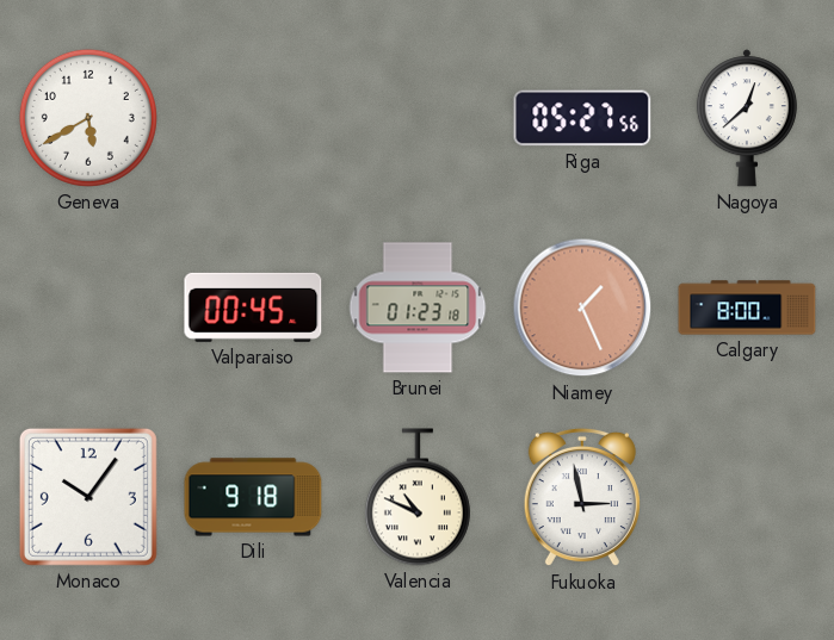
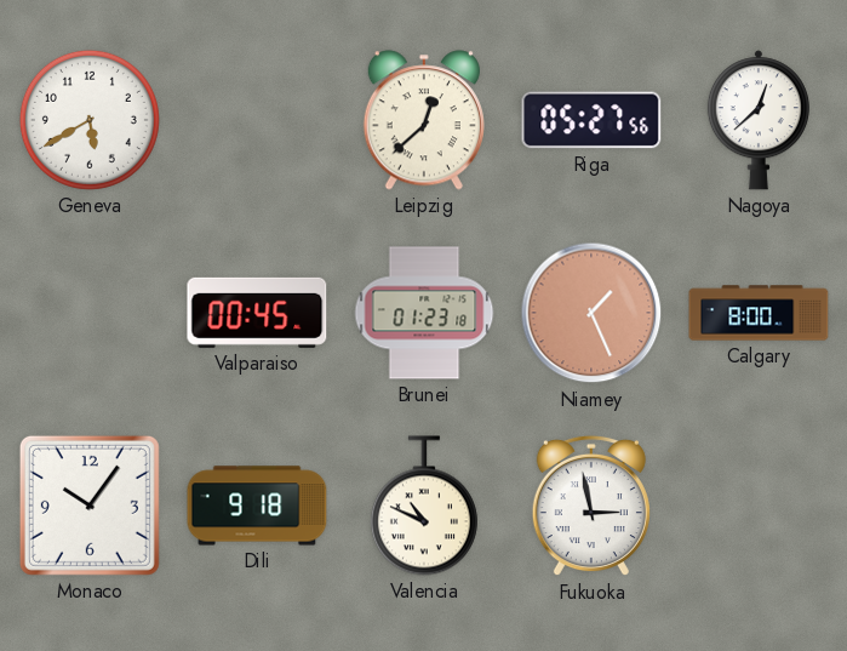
Leipzig: none -> 12:38 (424, 120)
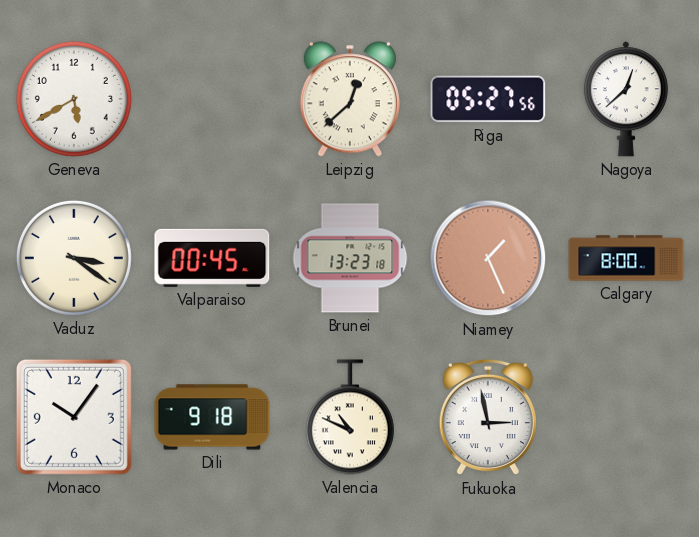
Vaduz: none -> 3:21 (74, 258)
Brunei: 01:23 -> 13:23 (350, 258)
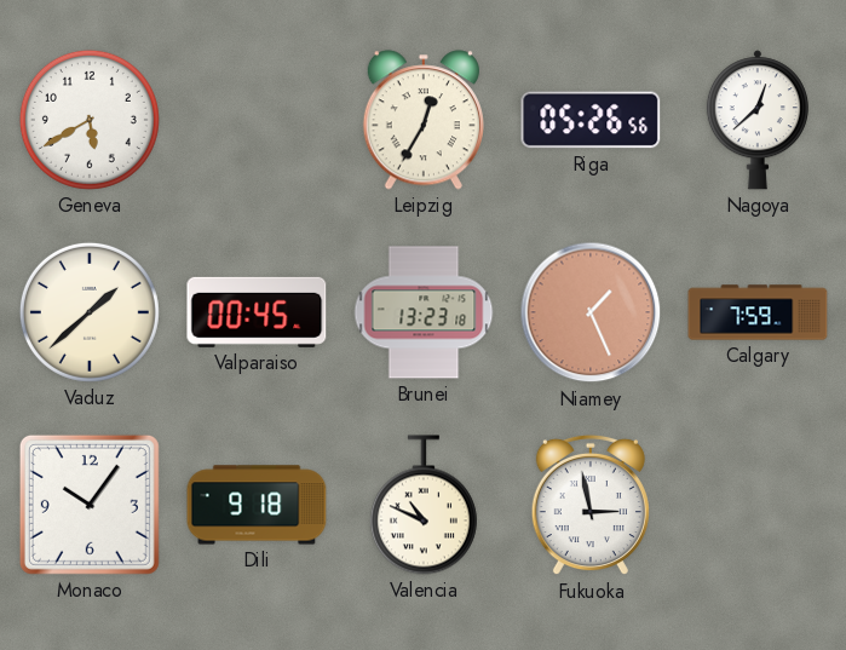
Leipzig: 12:38 -> 12:35 (424, 120)
Riga: 05:27 -> 05:26 (591, 120)
Vaduz: 3:21 -> 1:38 (90, 312)
Calgary: 8:00 -> 7:59 (758, 312)
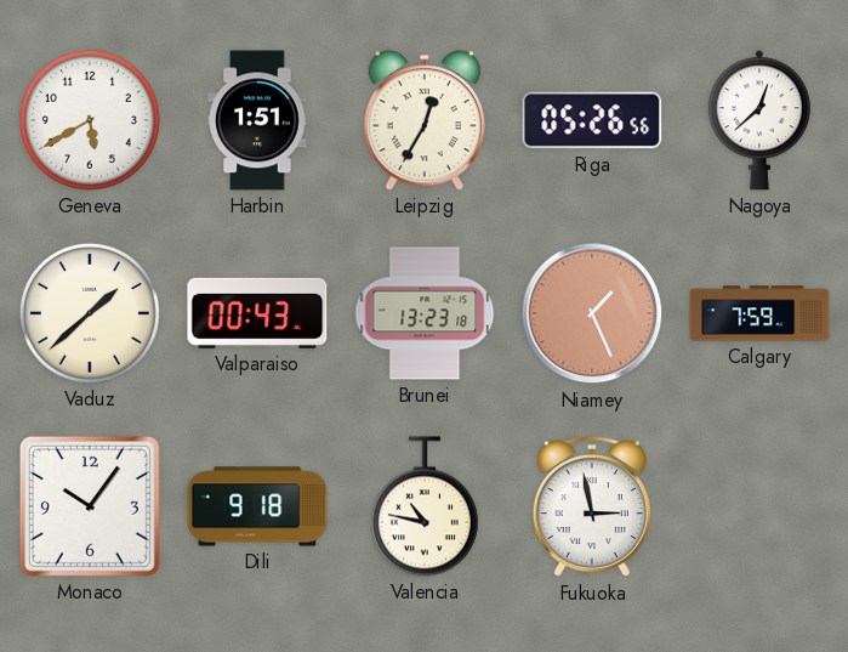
Harbin: none -> 1:51 (257, 120)
Valparaiso: 00:45 -> 00:43 (257, 313)
Valencia: 10:49 -> 10:47 (425, 506)
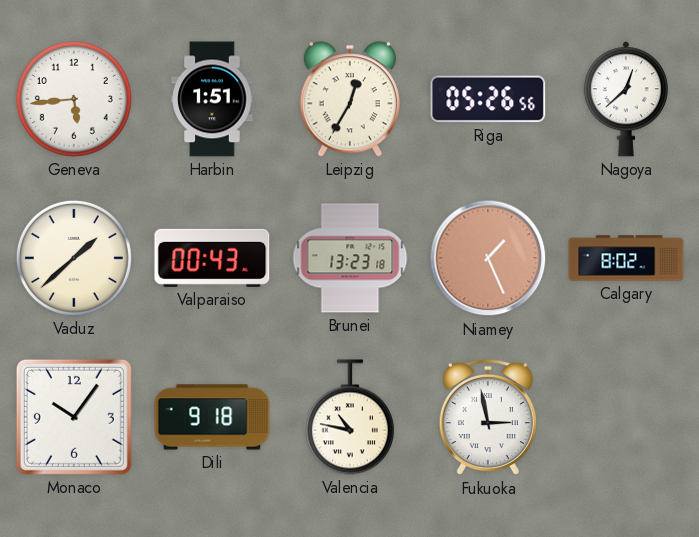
Geneva: 5:40 -> 5:44 (74, 99)
Calgary: 7:59 -> 8:02 (626, 258)
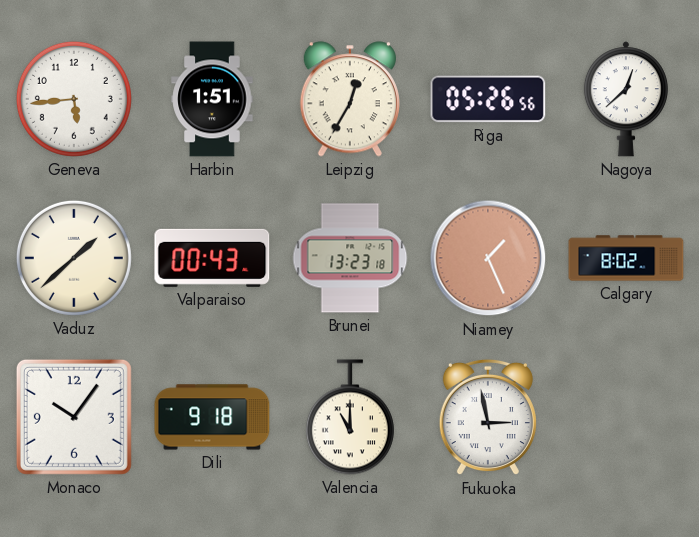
Valencia: 10:47 -> 11:00 (350, 417)
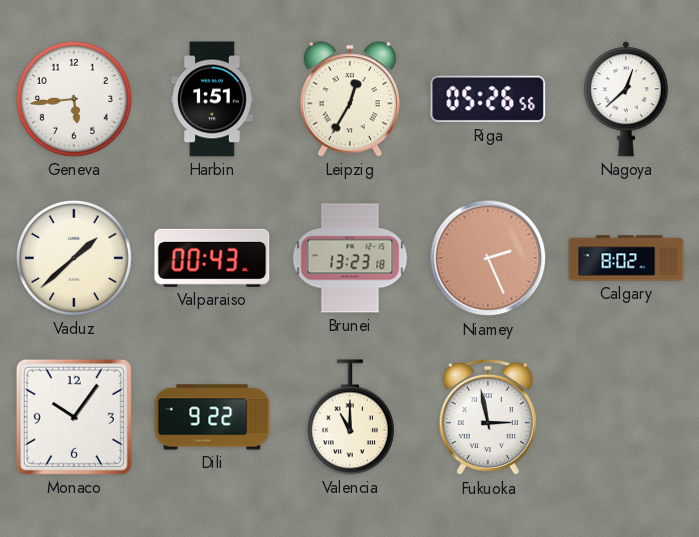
Niamey: 1:26 -> 2:26 (488, 258)
Dili: 9:18 -> 9:22 (212, 417)
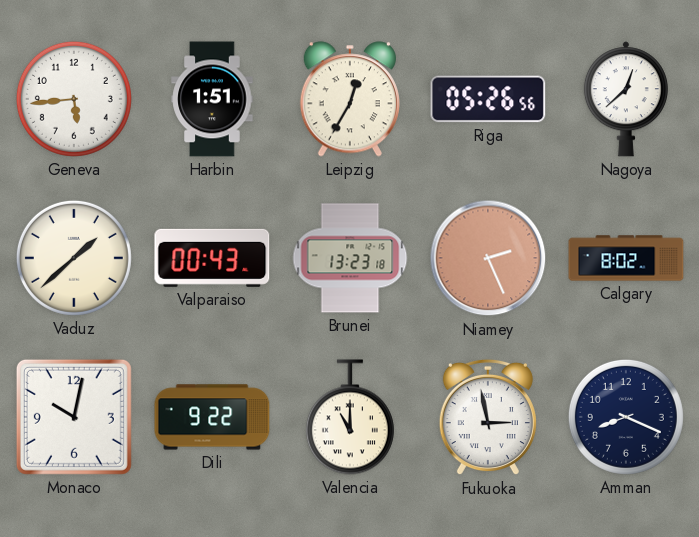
Monaco: 10:06 -> 10:02 (74, 417)
Amman: none -> 8:19 (626, 417)
